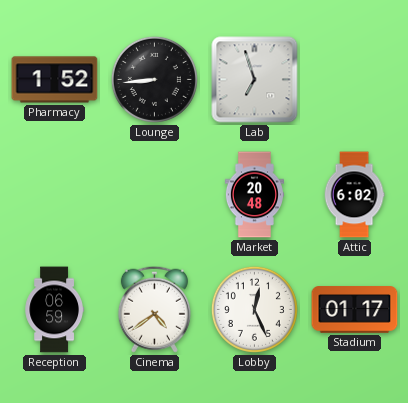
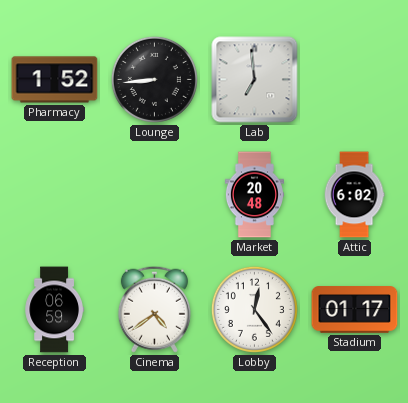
Lab: 6:57 -> 6:59 (255, 80)
Lobby: 12:26 -> 12:24 (254, 309)
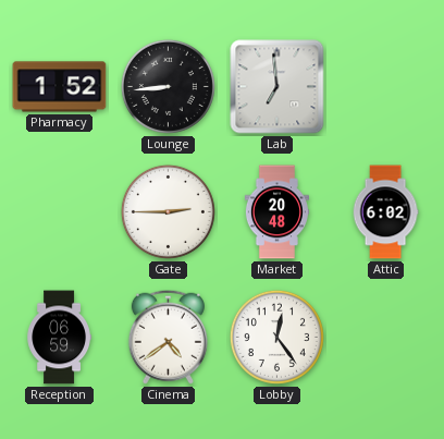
Gate: none -> 2:45 (168, 211)
Stadium: 01:17 -> none (355, 310)
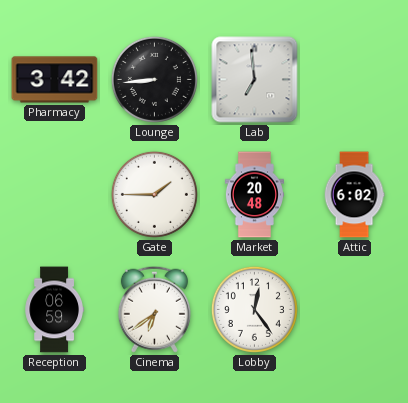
Pharmacy: 1:52 -> 3:42 (55, 80)
Gate: 2:45 -> 1:45 (154, 194)
Cinema: 4:39 -> 6:39 (154, 309)
